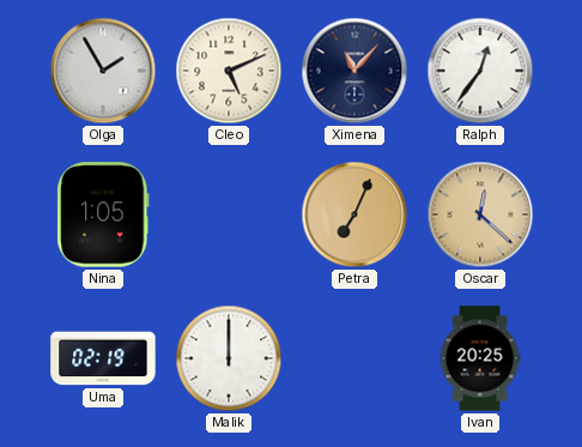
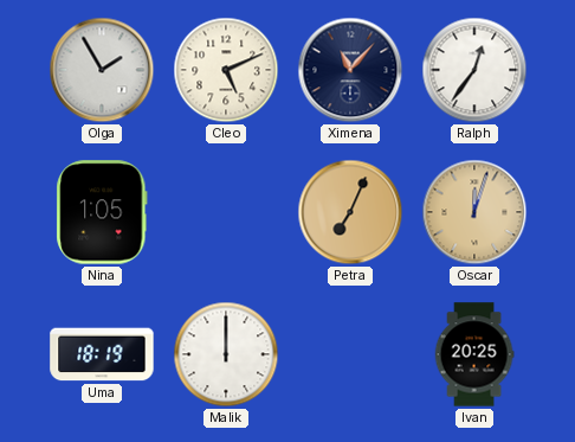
Oscar: 12:22 -> 12:03 (474, 212)
Uma: 02:19 -> 18:19 (102, 354)
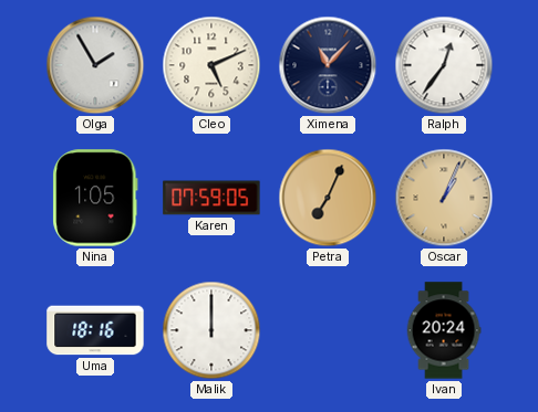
Karen: none -> 07:59 (211, 198)
Oscar: 12:03 -> 1:04 (444, 198)
Uma: 18:19 -> 18:16 (95, 330)
Ivan: 20:25 -> 20:24 (444, 330)
